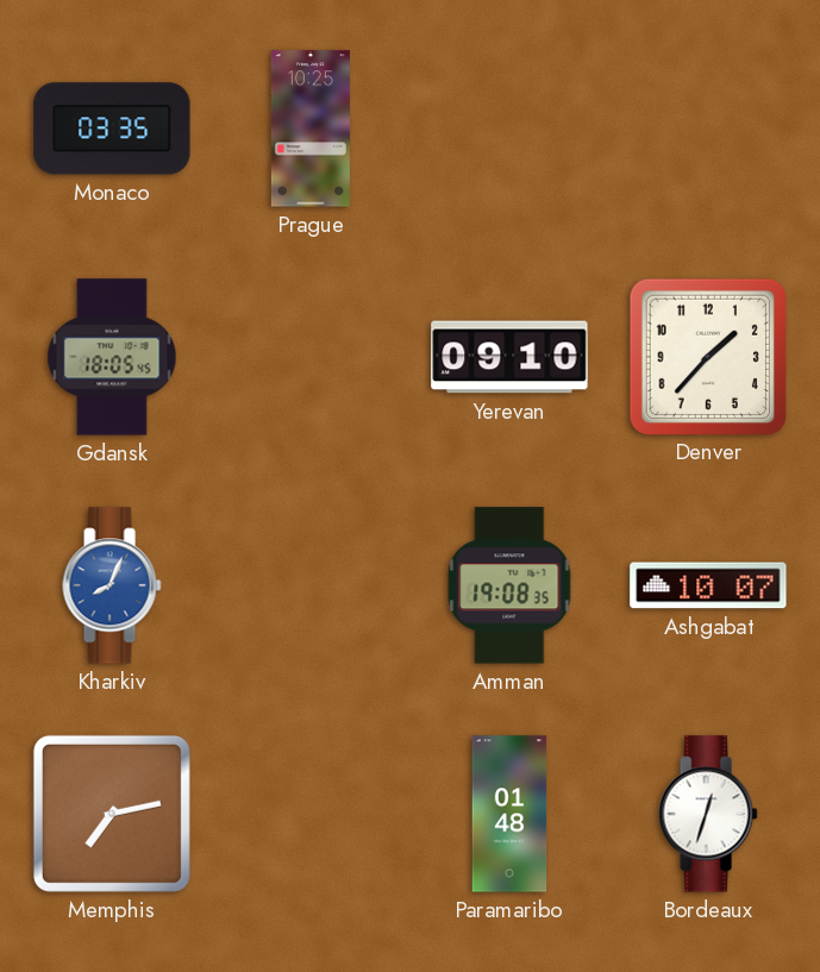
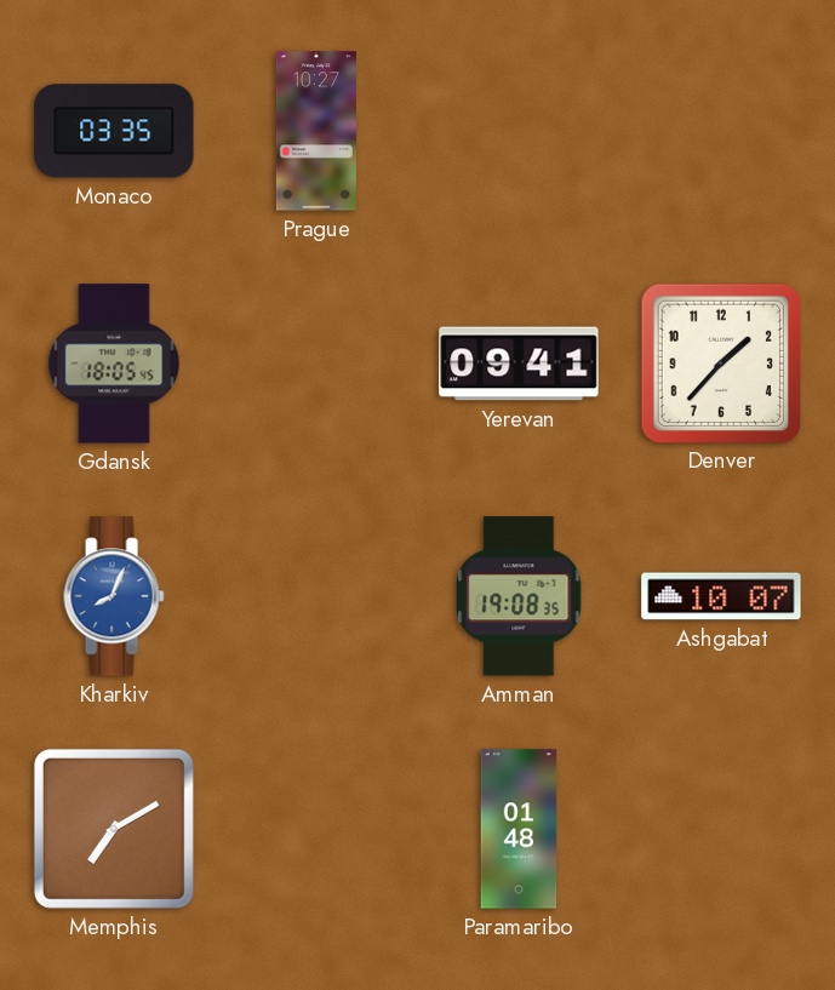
Prague: 10:25 -> 10:27 (316, 131)
Yerevan: 09:10 -> 09:41 (519, 364)
Memphis: 7:13 -> 7:10 (114, 829)
Bordeaux: 12:33 -> none (708, 814)
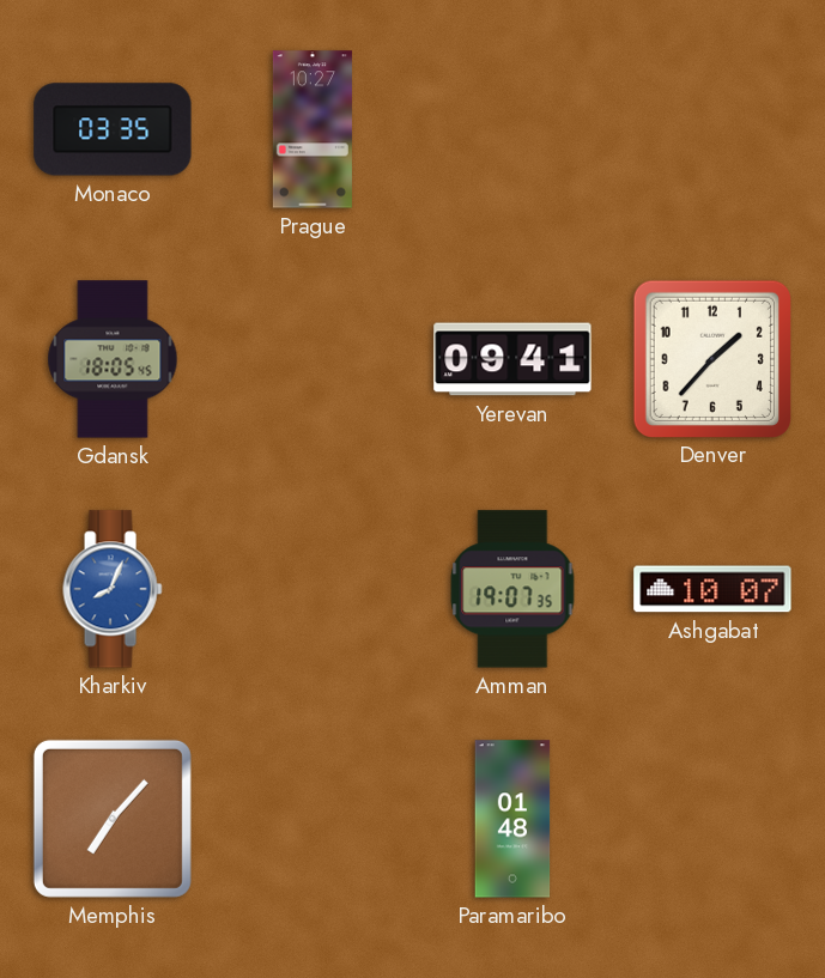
Amman: 19:08 -> 19:07 (512, 589)
Memphis: 7:10 -> 7:07 (113, 819)
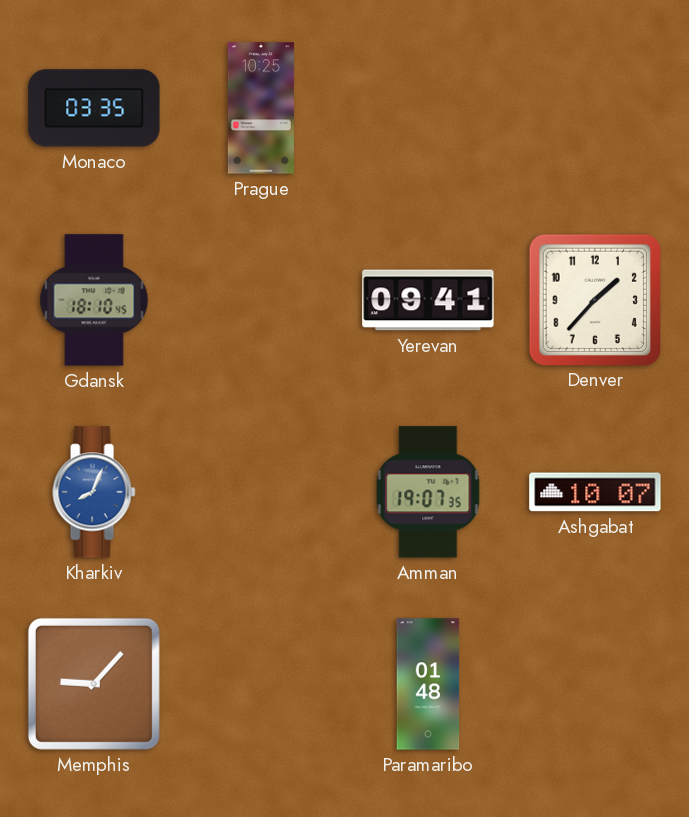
Prague: 10:27 -> 10:25 (261, 108)
Gdansk: 18:05 -> 18:10 (94, 300)
Memphis: 7:07 -> 9:07 (94, 684)
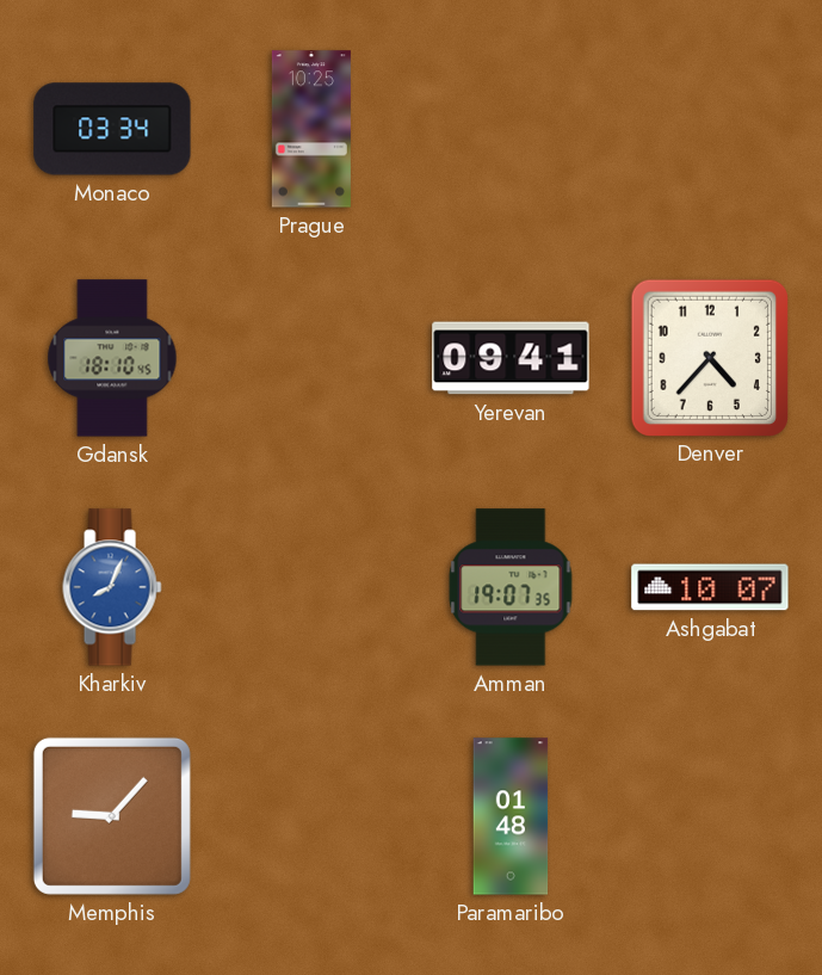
Monaco: 03:35 -> 03:34 (112, 129)
Denver: 1:37 -> 4:37 (709, 357)
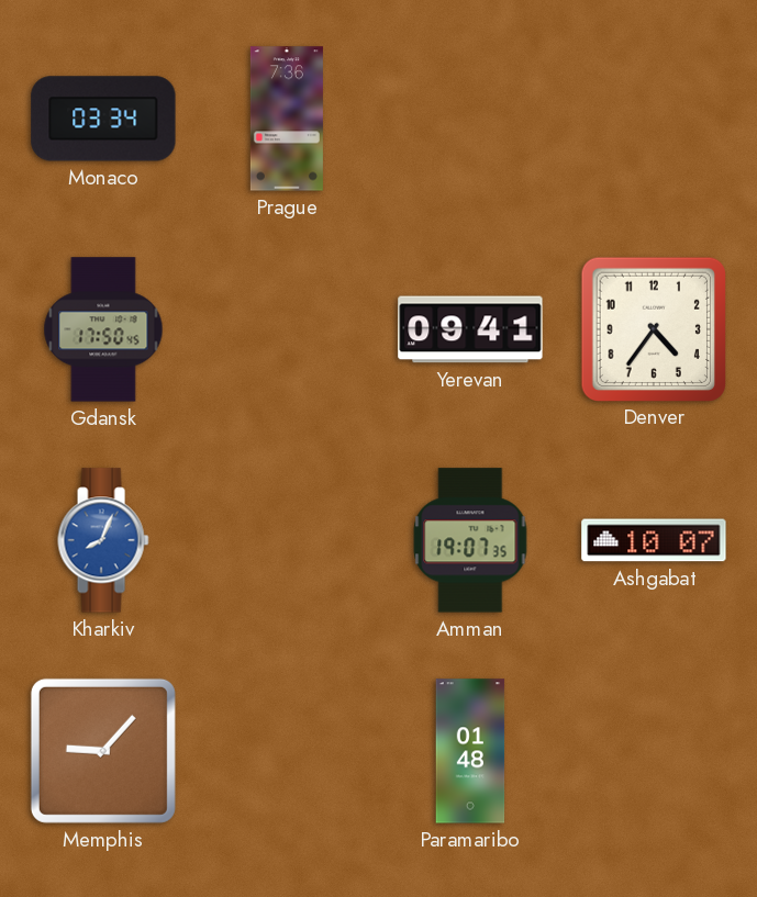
Prague: 10:25 -> 7:36 (287, 119)
Gdansk: 18:10 -> 17:50 (103, 329)
Denver: 4:37 -> 4:36 (653, 328)
